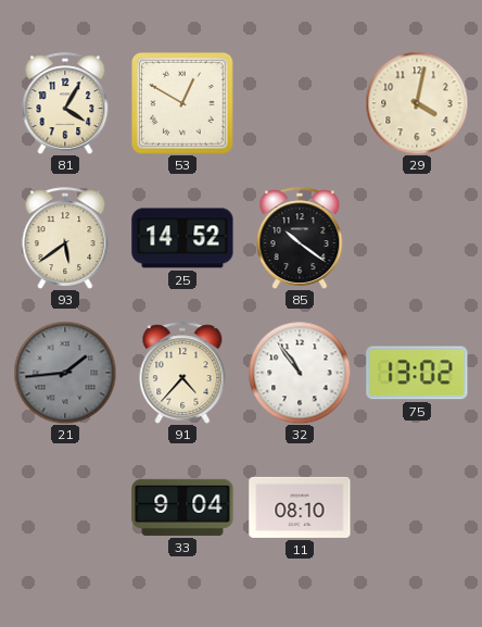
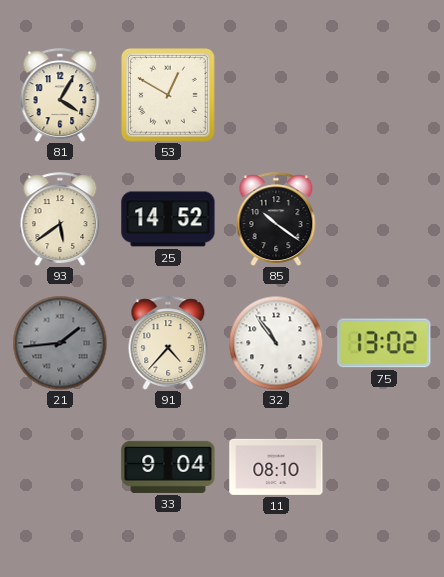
29: 4:02 -> none (417, 103)
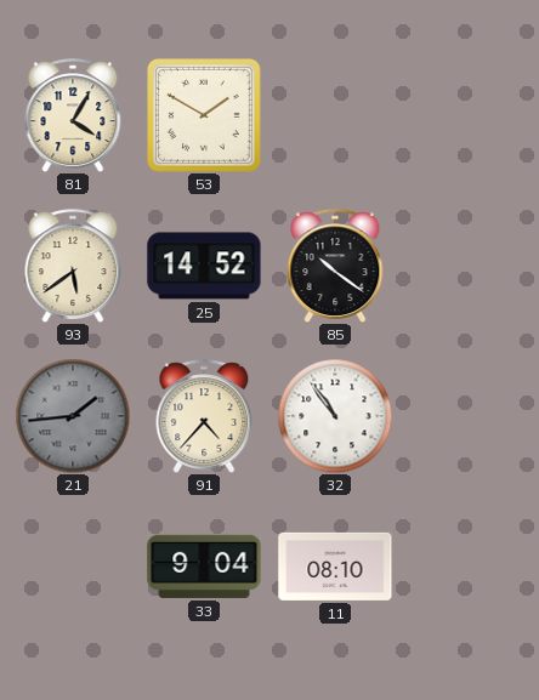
53: 12:50 -> 1:50 (205, 116)
75: 13:02 -> none (384, 343)
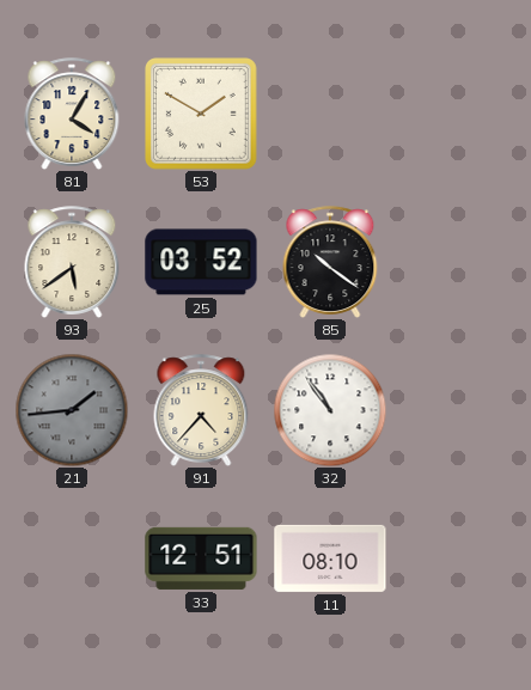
25: 14:52 -> 03:52 (201, 262)
33: 9:04 -> 12:51 (201, 558)
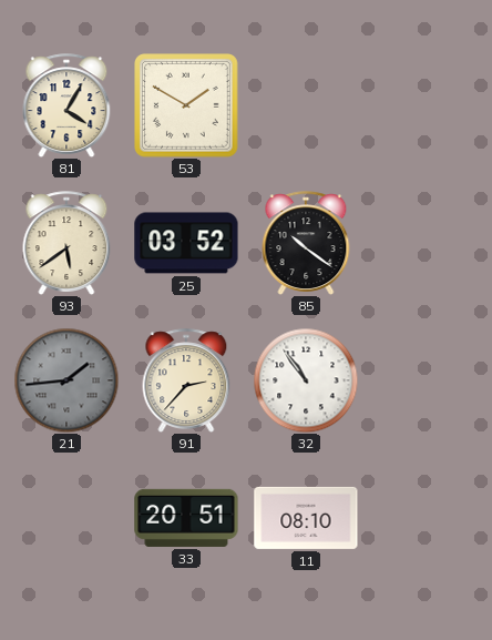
91: 4:37 -> 2:37 (186, 380)
33: 12:51 -> 20:51 (186, 518)
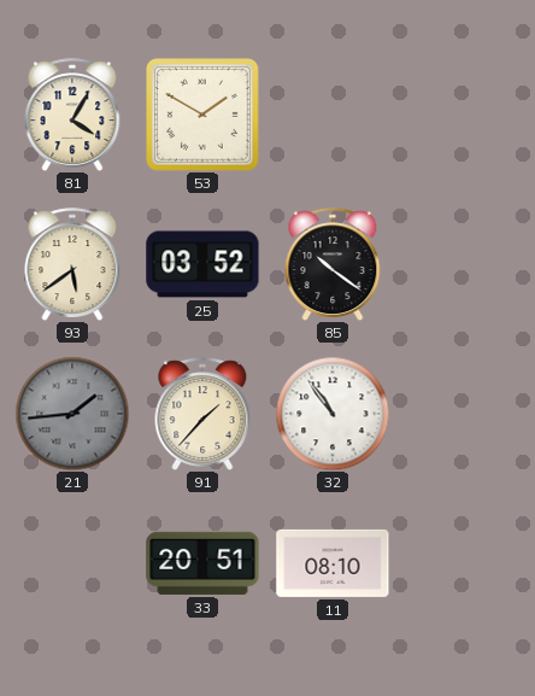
91: 2:37 -> 1:37 (202, 414)
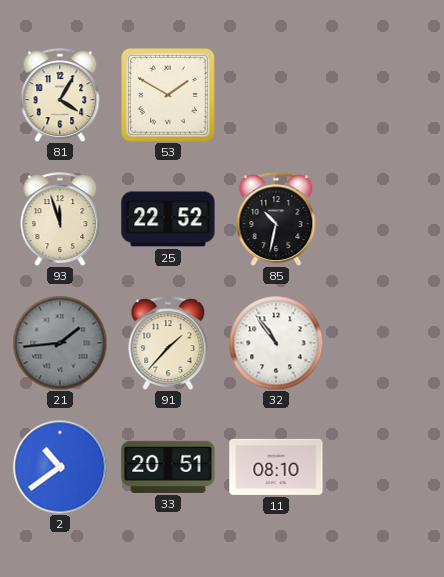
93: 5:39 -> 11:57 (60, 219)
25: 03:52 -> 22:52 (168, 219)
85: 10:21 -> 10:32 (276, 219)
2: none -> 10:39 (60, 467)
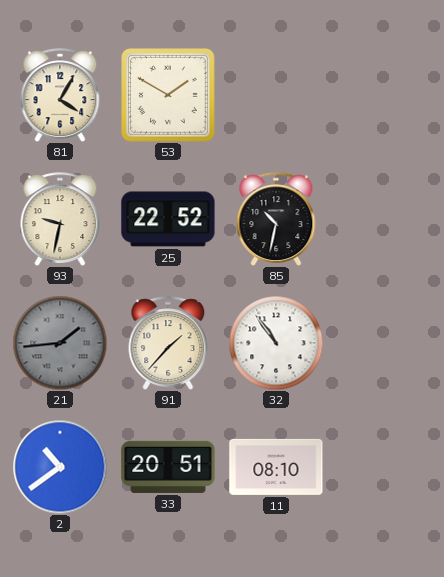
93: 11:57 -> 9:32 (60, 219)
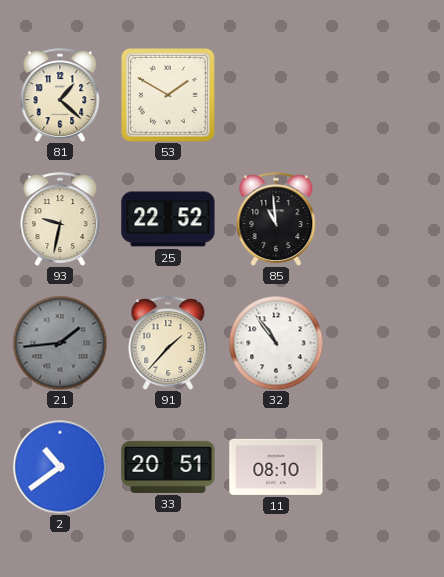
81: 4:05 -> 1:22 (60, 95)
85: 10:32 -> 10:59 (276, 219)
